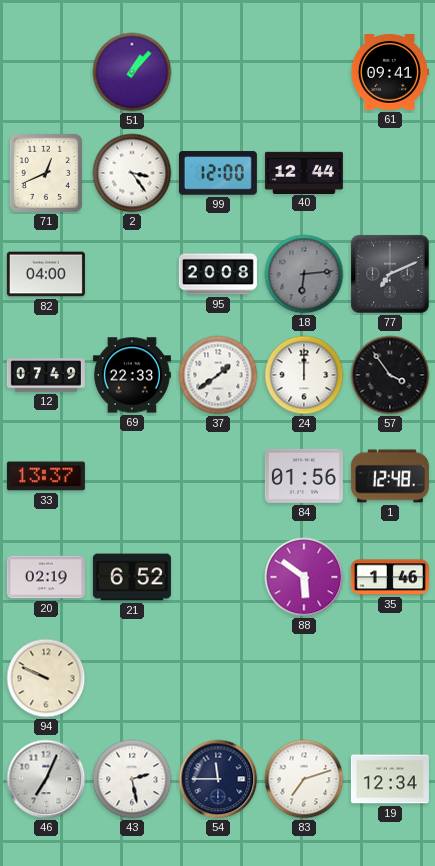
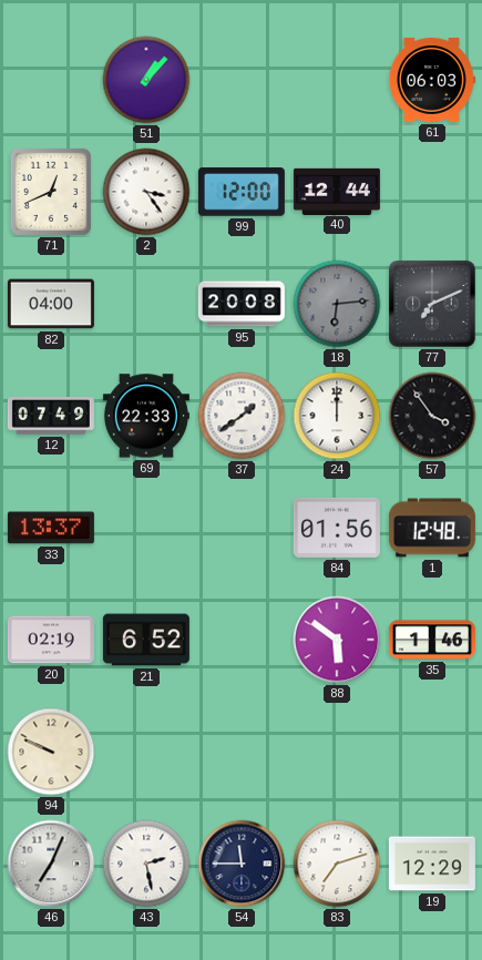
61: 09:41 -> 06:03 (431, 81)
19: 12:34 -> 12:29 (432, 864)
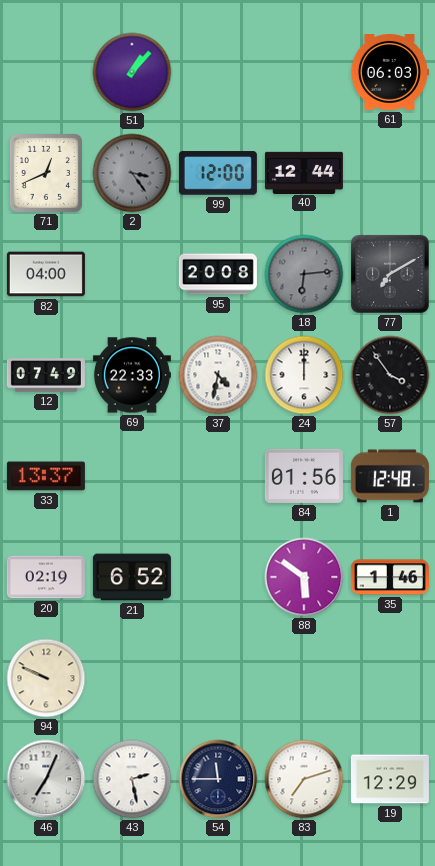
2 dial: white -> grey (132, 173)
77: 7:11 -> 7:10 (390, 274)
37: 1:39 -> 4:32 (218, 375)
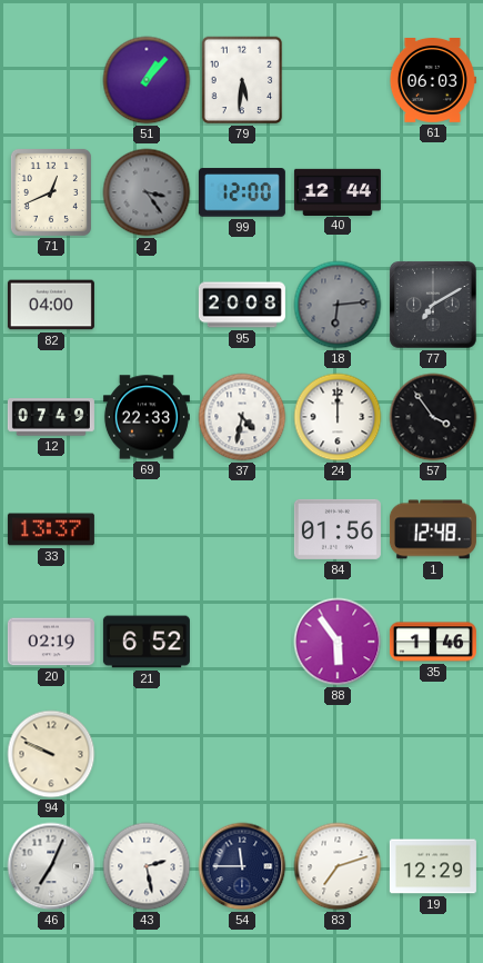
79: none -> 5:31 (242, 80)
88: 5:51 -> 5:54 (338, 642)
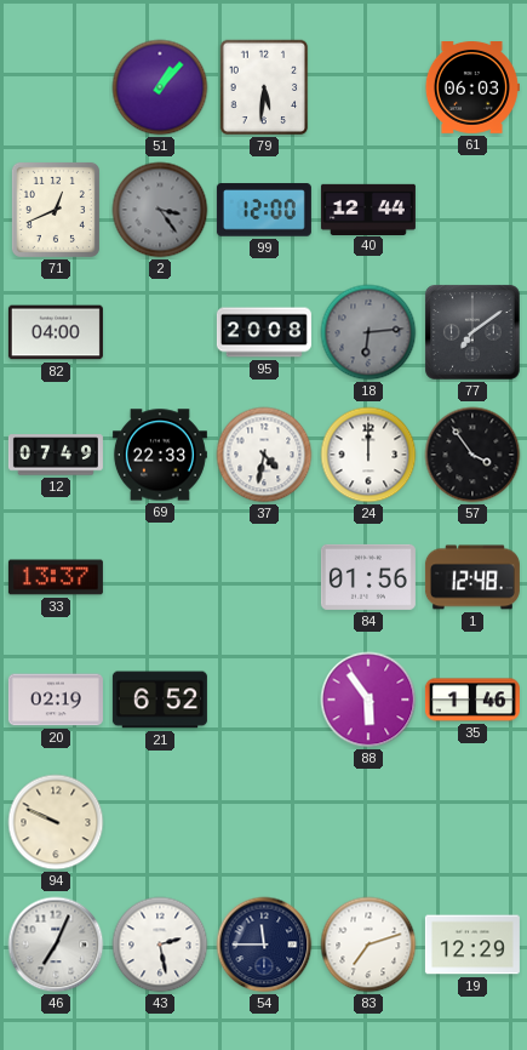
77: 7:10 -> 7:09 (472, 332)
